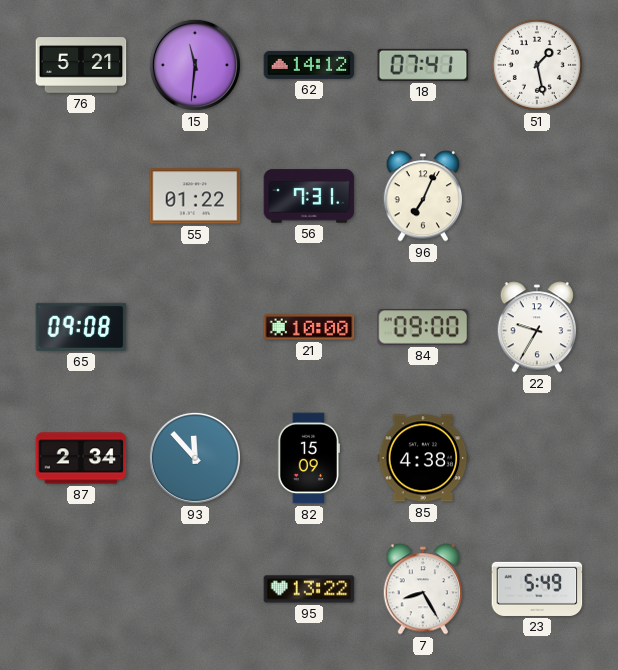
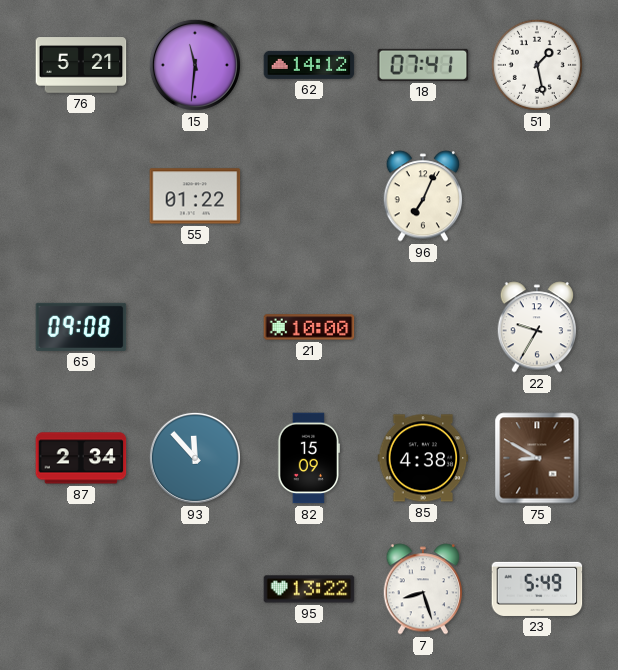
56: 7:31 -> none (309, 196)
84: 09:00 -> none (423, 327)
75: none -> 8:50 (537, 458)
7: 8:25 -> 8:27 (423, 589)
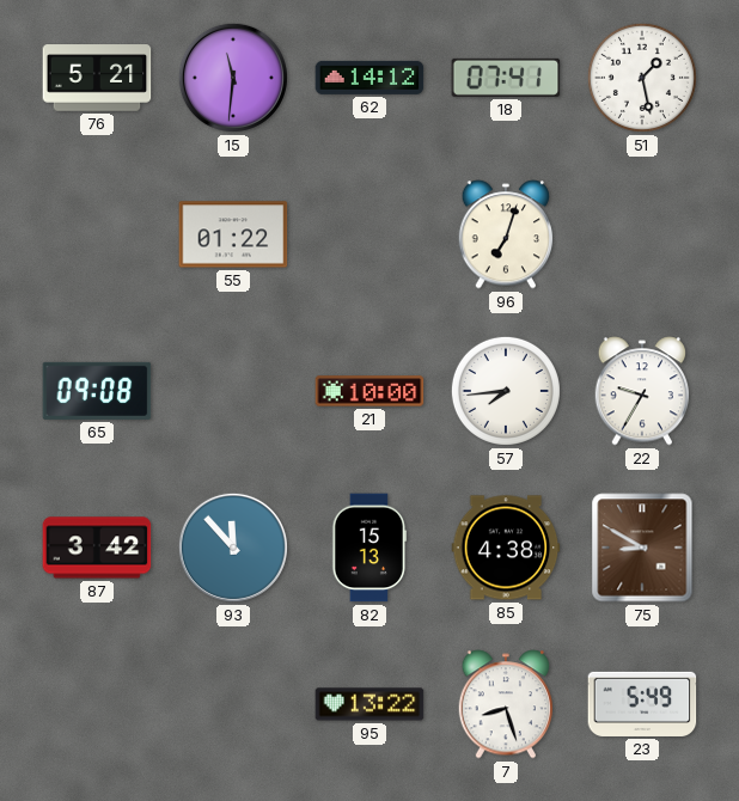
96: 7:04 -> 7:03 (506, 234)
57: none -> 7:44 (506, 391)
87: 2:34 -> 3:42 (97, 548)
82: 15:09 -> 15:13 (368, 548)
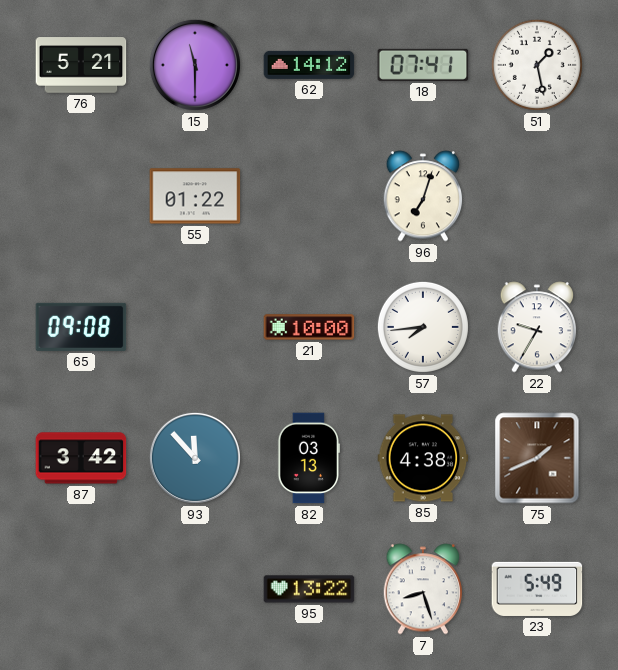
15: 11:31 -> 11:30 (195, 65)
82: 15:13 -> 03:13 (308, 458)
75: 8:50 -> 1:41 (537, 458)
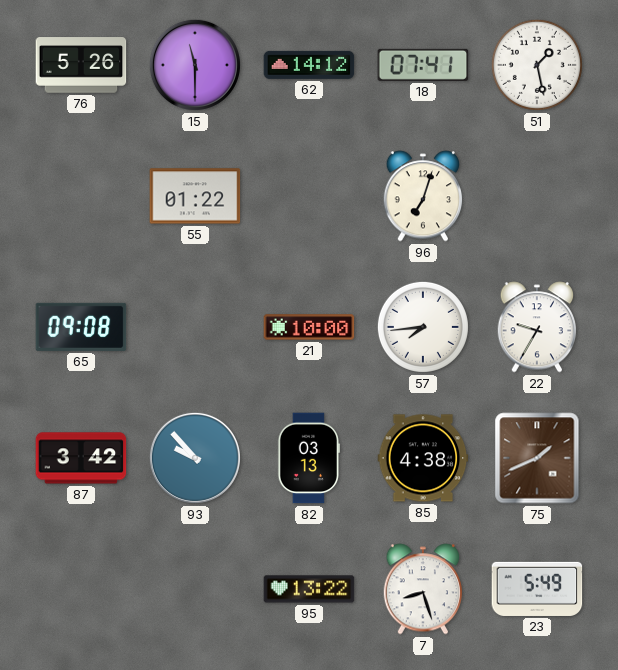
76: 5:21 -> 5:26 (81, 65)
93: 11:53 -> 9:53 (195, 458)
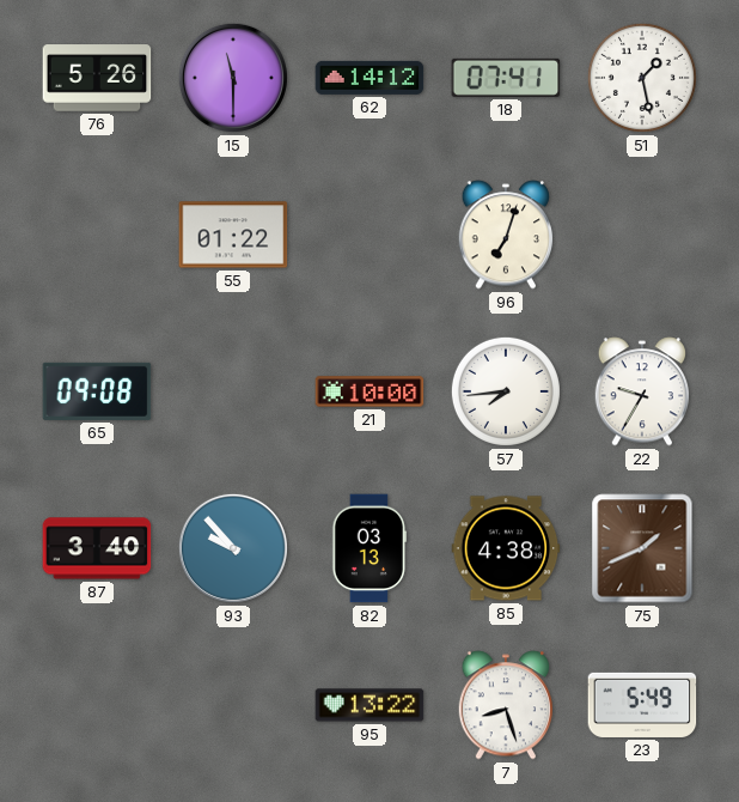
87: 3:42 -> 3:40 (97, 548)
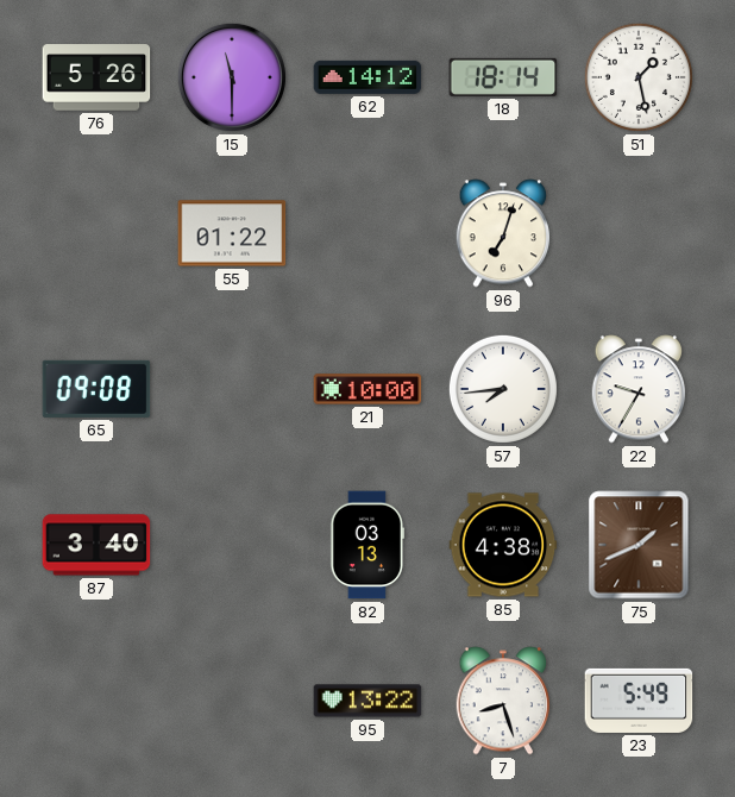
18: 07:41 -> 18:14 (503, 77)
93: 9:53 -> none (233, 548)
